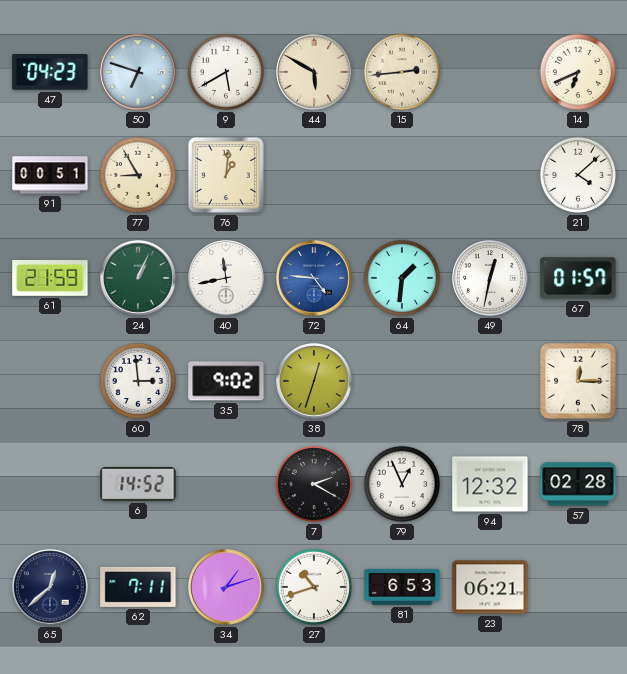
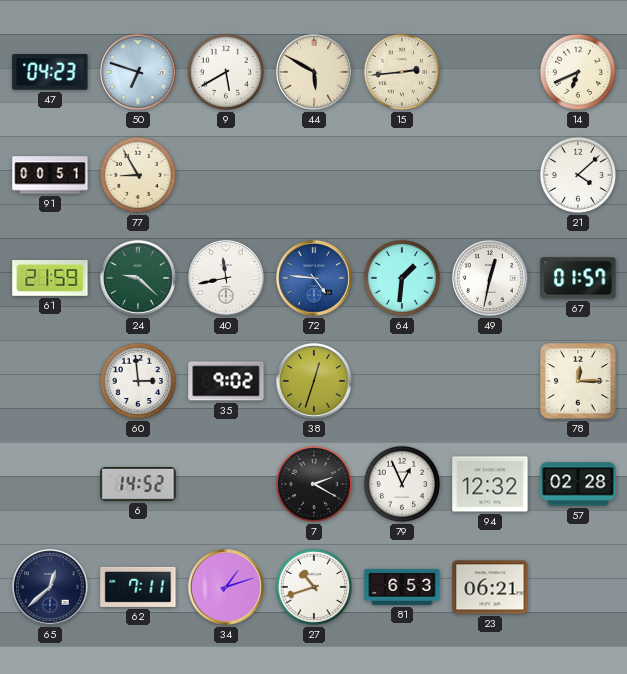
76: 1:01 -> none (226, 175)
24: 1:04 -> 9:22 (139, 279)
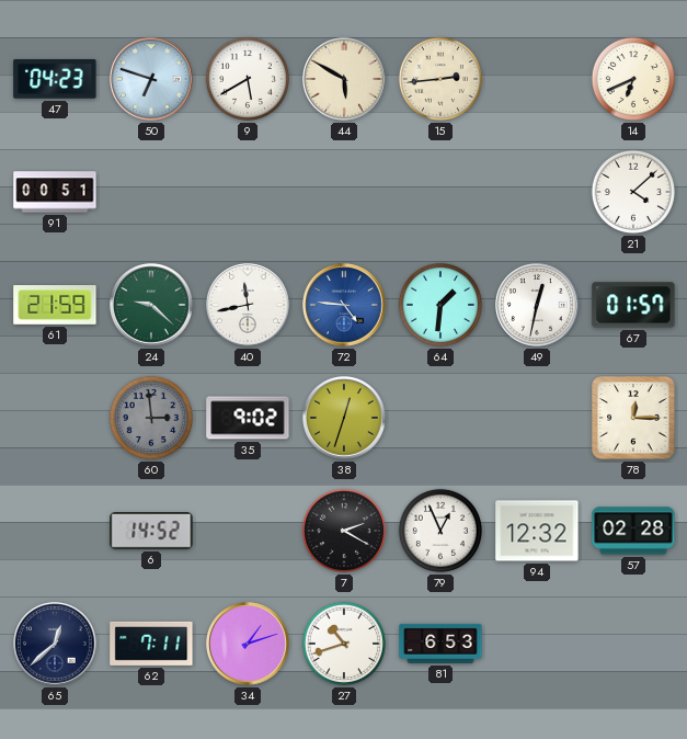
77: 8:55 -> none (138, 175)
60 dial: white -> grey (151, 418)
23: 06:21 -> none (490, 587)
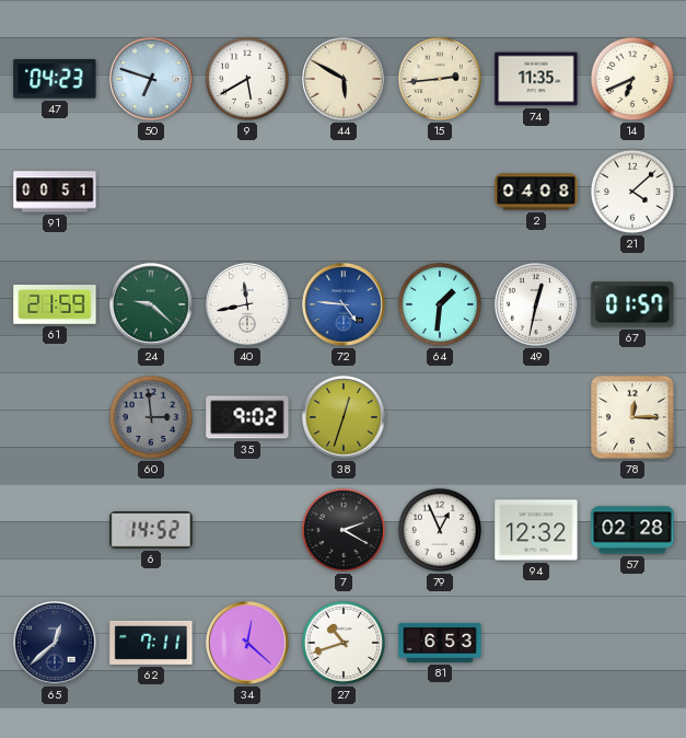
74: none -> 11:35 (536, 79)
2: none -> 04:08 (536, 192)
34: 1:12 -> 12:22 (248, 644)
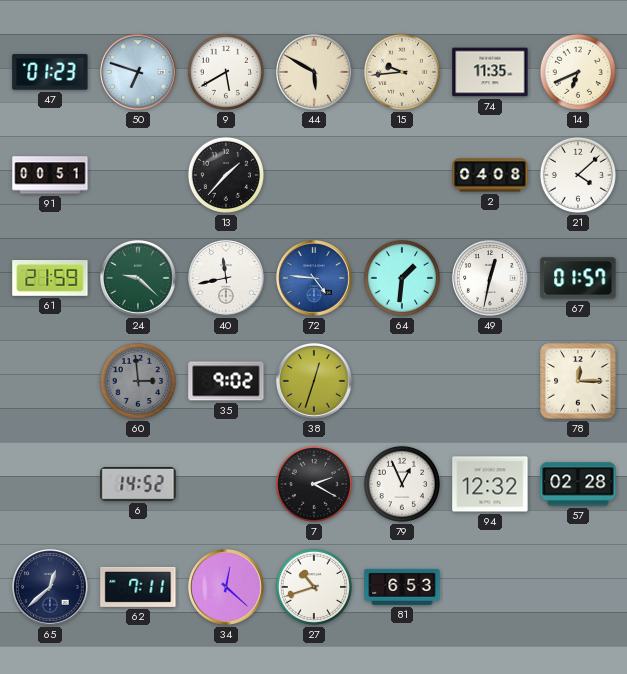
47: 04:23 -> 01:23 (50, 72)
15: 2:44 -> 9:44 (402, 72)
13: none -> 1:37 (226, 175)
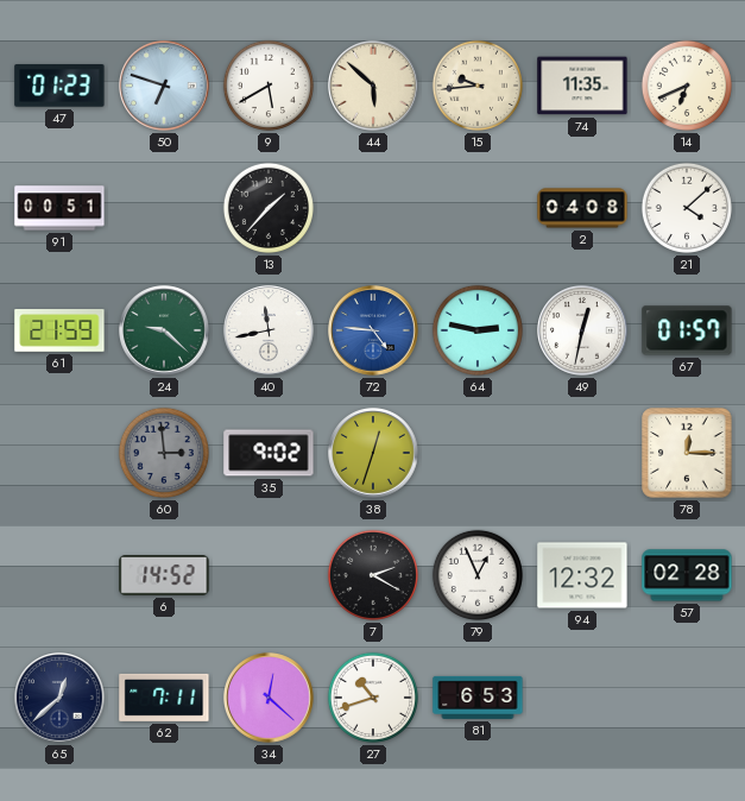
44: 5:50 -> 5:52 (374, 87)
64: 1:31 -> 2:47 (478, 330)
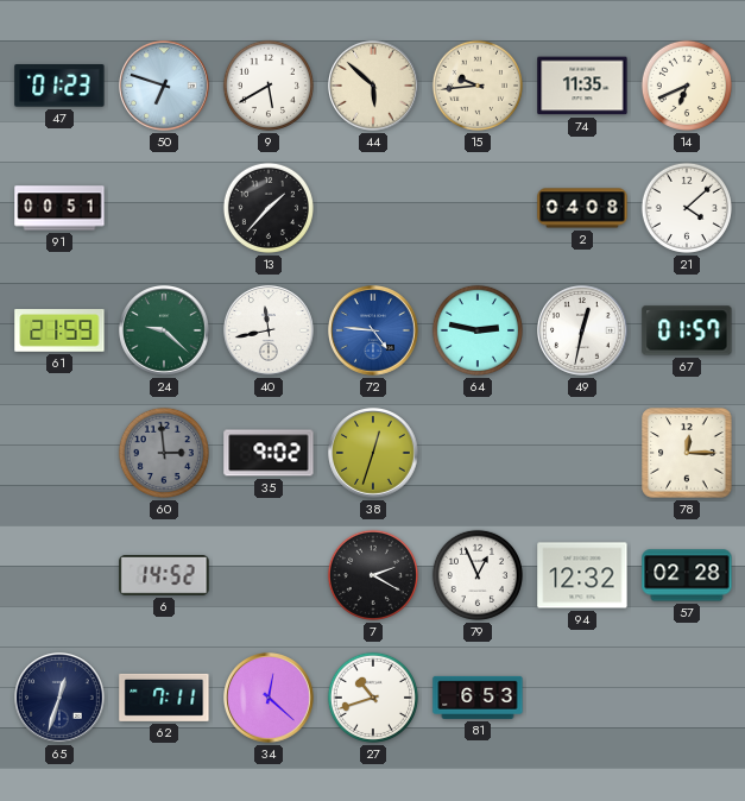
65: 12:38 -> 12:33 (61, 699)
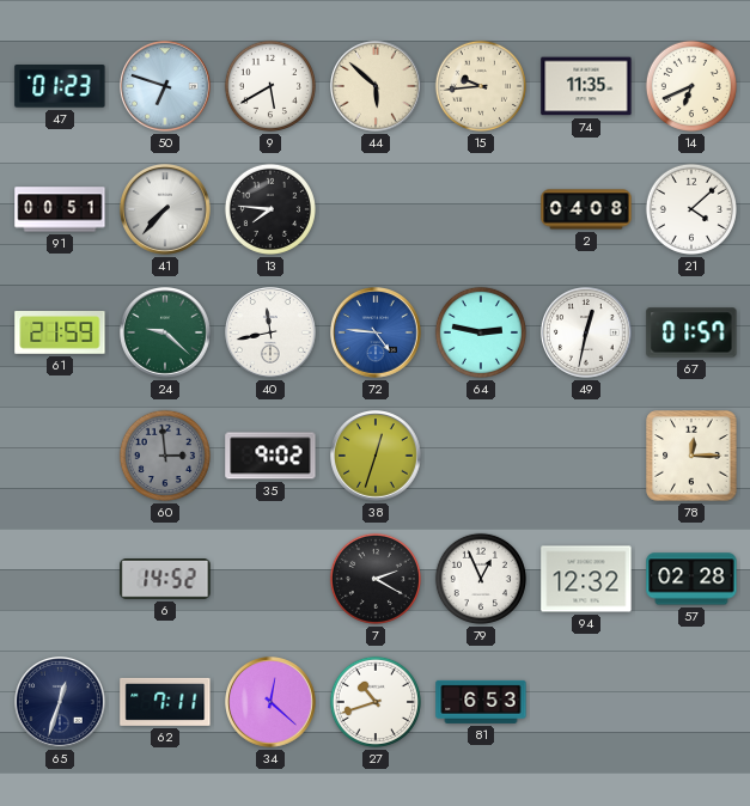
41: none -> 7:37 (166, 210)
13: 1:37 -> 7:46 (270, 209)
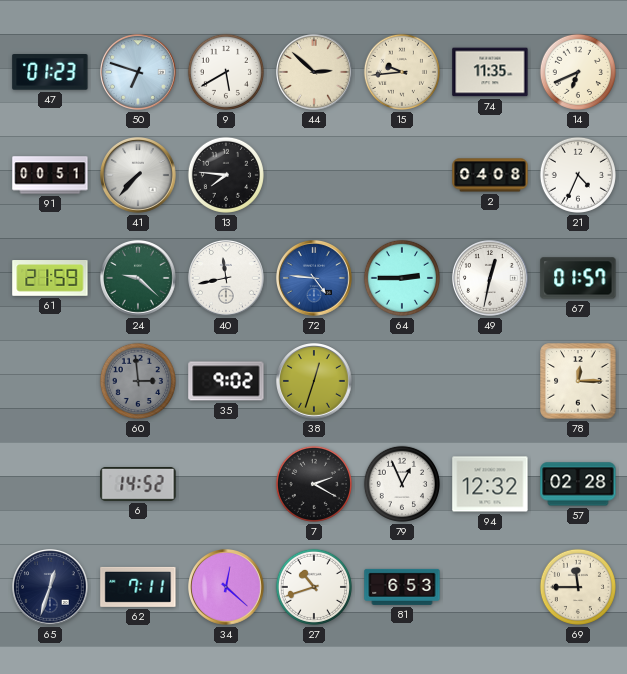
44: 5:52 -> 2:52 (315, 73)
21: 4:08 -> 4:34 (578, 175)
64: 2:47 -> 2:45 (402, 278)
69: none -> 11:45 (578, 587)
